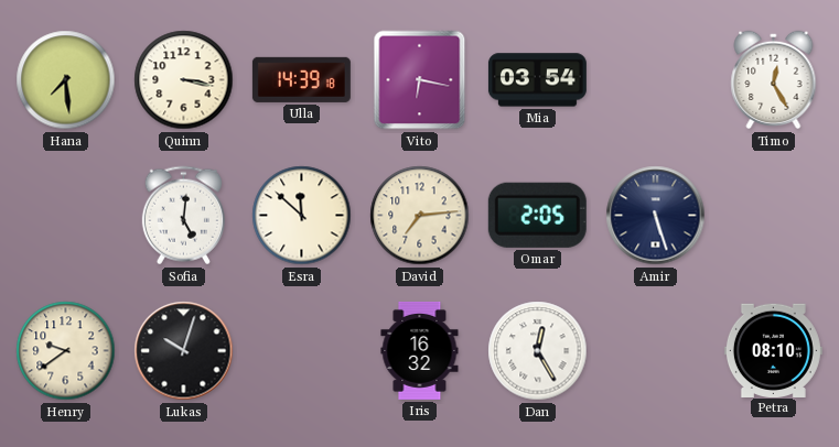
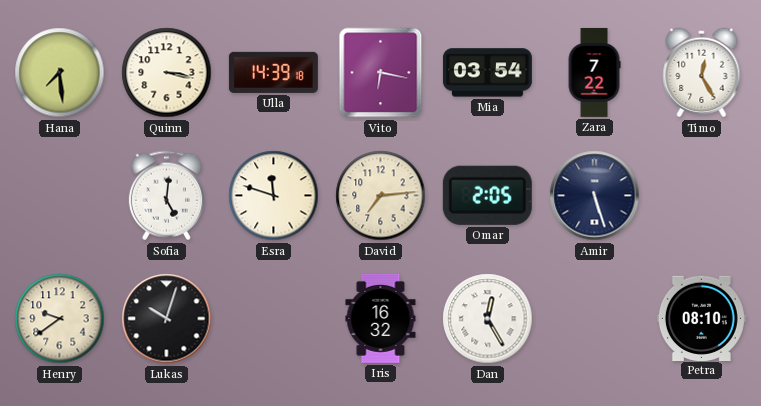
Zara: none -> 7:22 (594, 72)
Esra: 11:52 -> 11:48 (274, 196)
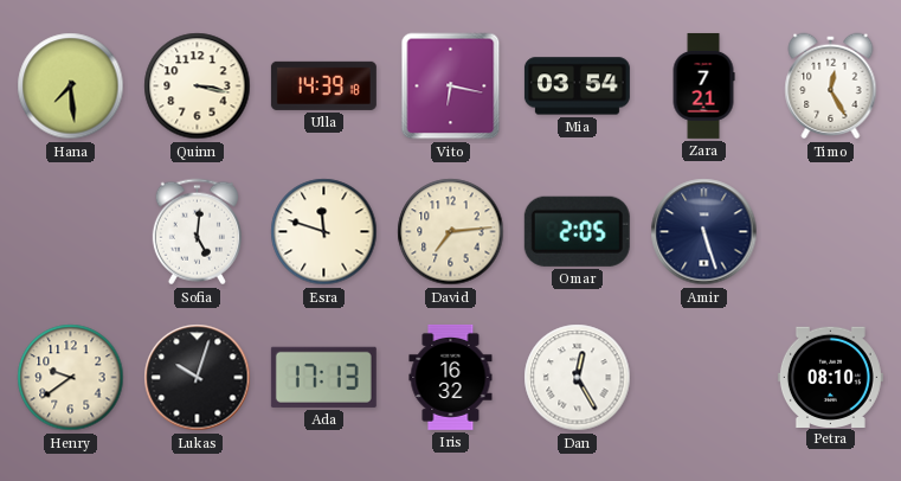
Zara: 7:22 -> 7:21 (703, 85)
Ada: none -> 17:13 (323, 377)
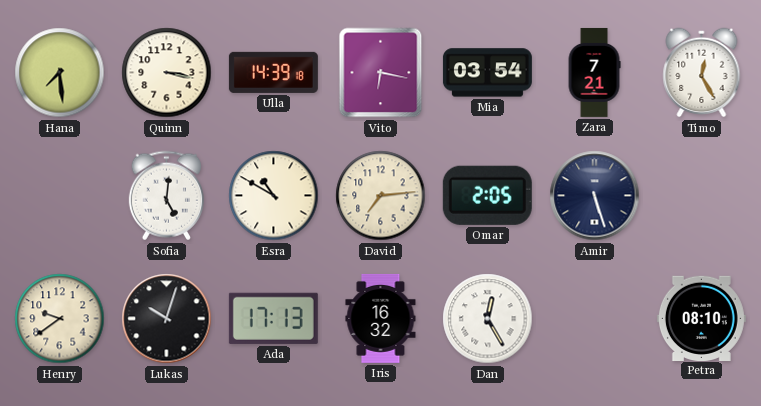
Esra: 11:48 -> 10:50 (274, 196)
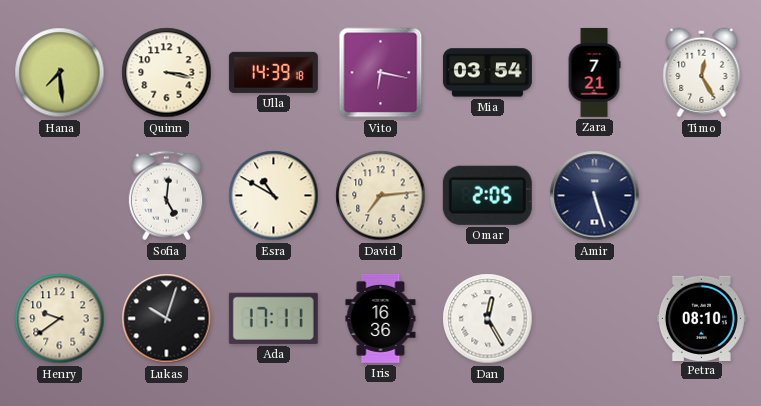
Ada: 17:13 -> 17:11 (273, 318)
Iris: 16:32 -> 16:36 (381, 318)
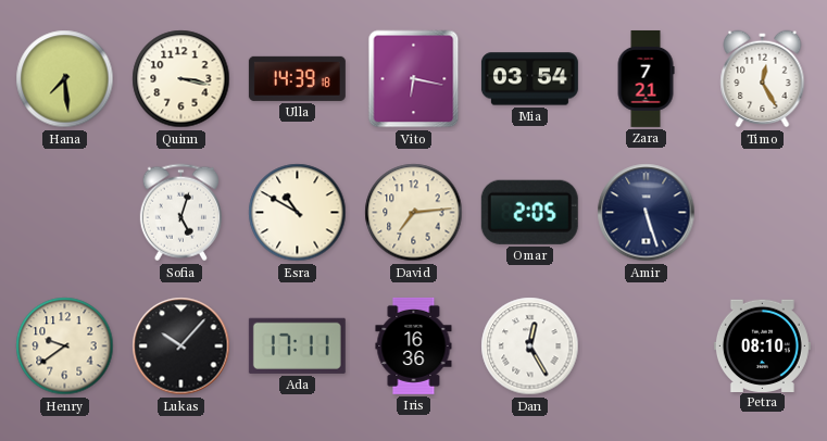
Sofia: 5:01 -> 5:03 (180, 213)
Lukas: 10:03 -> 10:07 (181, 346)
